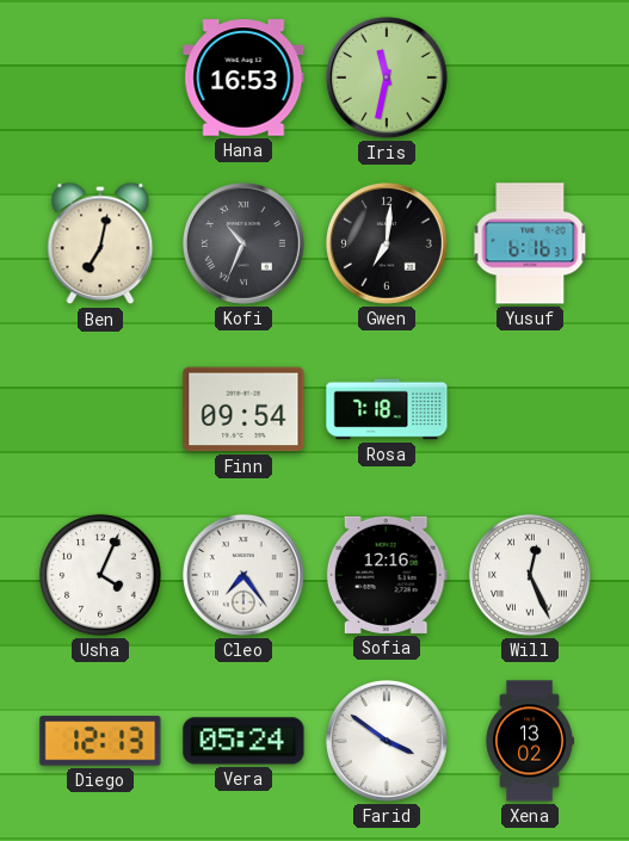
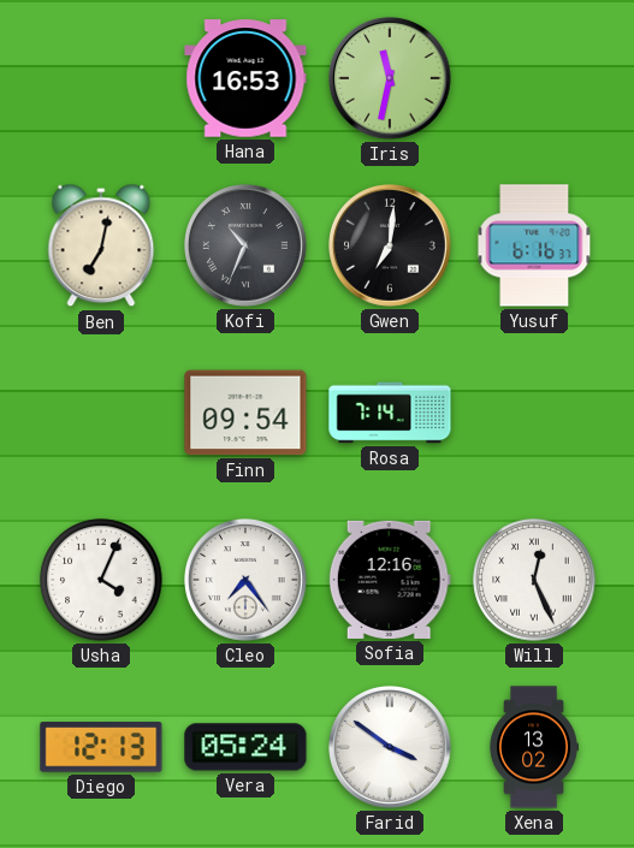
Rosa: 7:18 -> 7:14 (390, 413)
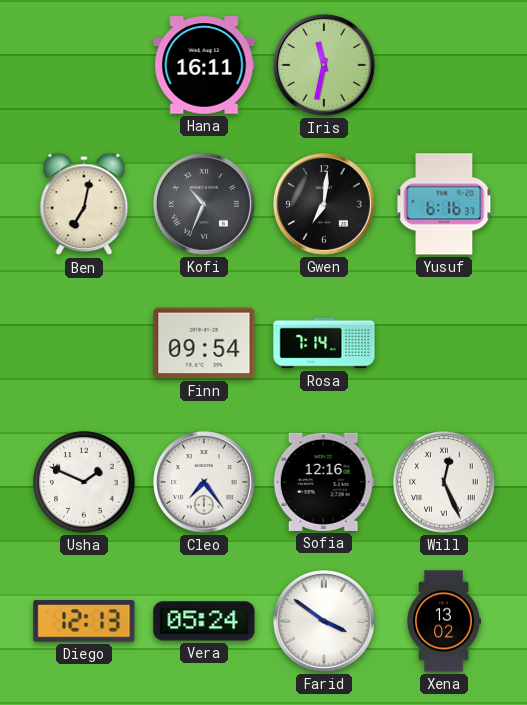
Hana: 16:53 -> 16:11 (204, 65)
Usha: 4:04 -> 1:49 (84, 482)
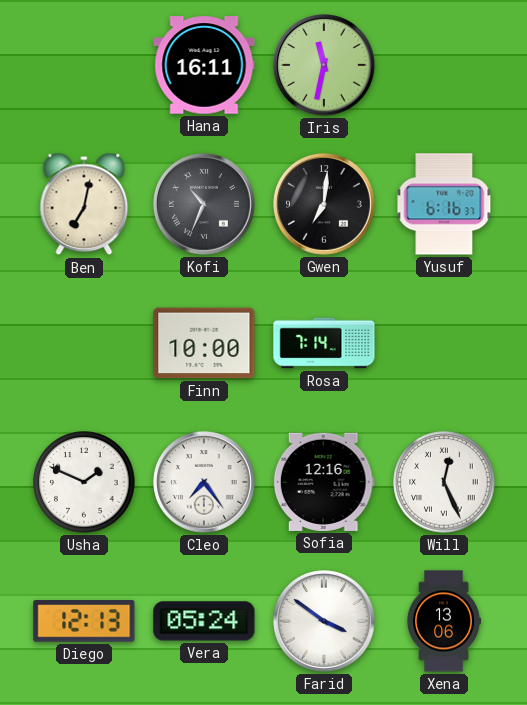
Finn: 09:54 -> 10:00 (204, 343)
Xena: 13:02 -> 13:06 (444, 621)
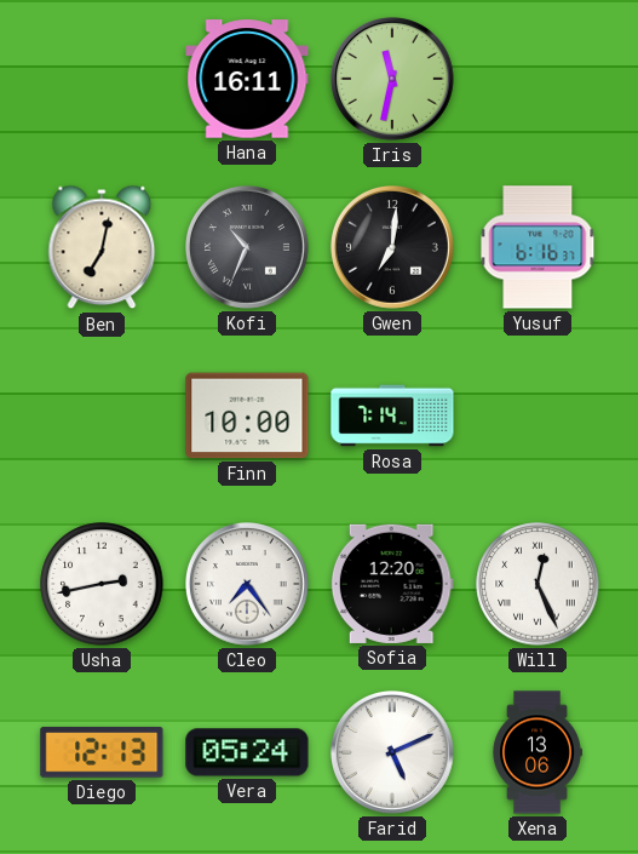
Usha: 1:49 -> 2:43 (102, 584)
Sofia: 12:16 -> 12:20 (392, 584)
Farid: 3:51 -> 5:11 (393, 753)
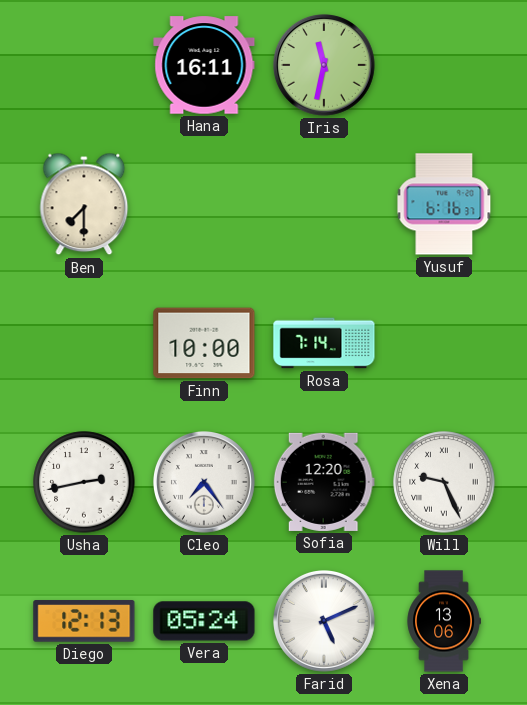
Ben: 7:02 -> 7:30 (84, 204)
Kofi: 10:34 -> none (248, 248)
Gwen: 7:01 -> none (393, 248)
Will: 12:26 -> 9:26 (444, 482)
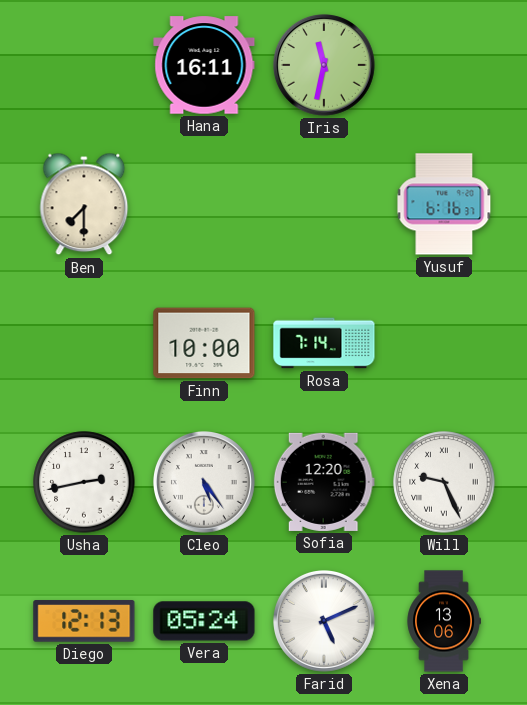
Cleo: 7:24 -> 5:24 (205, 483)
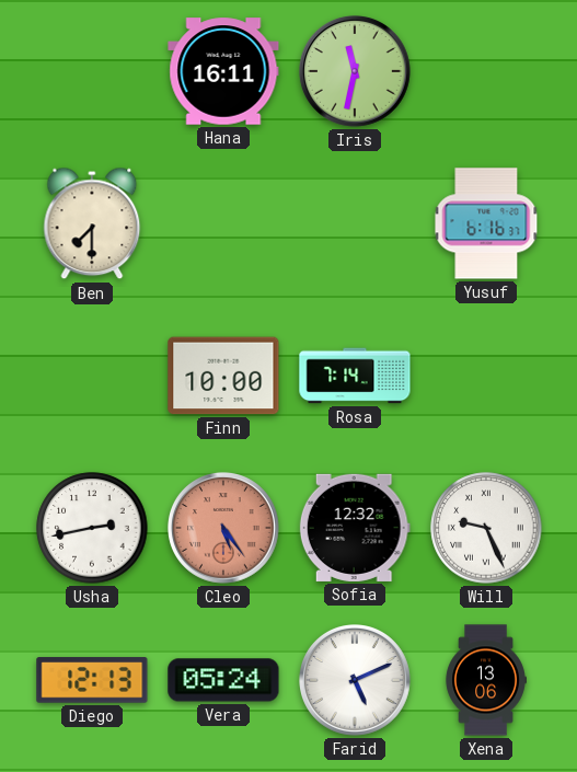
Cleo dial: white -> salmon (224, 529)
Sofia: 12:20 -> 12:32 (355, 528)
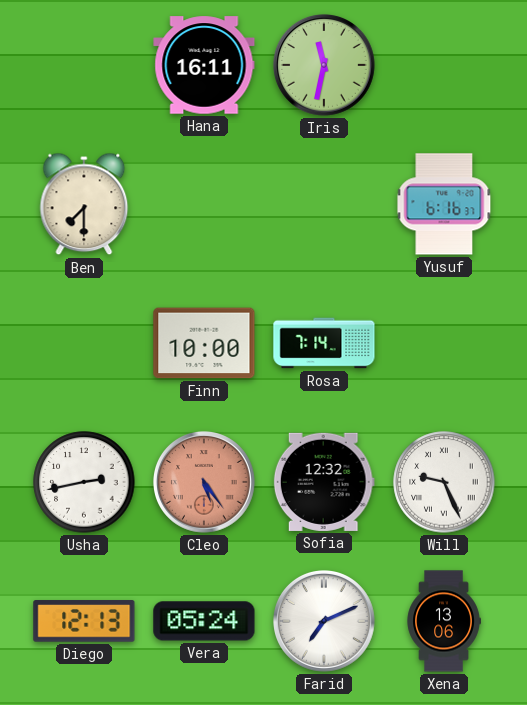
Farid: 5:11 -> 7:11 (325, 622)
